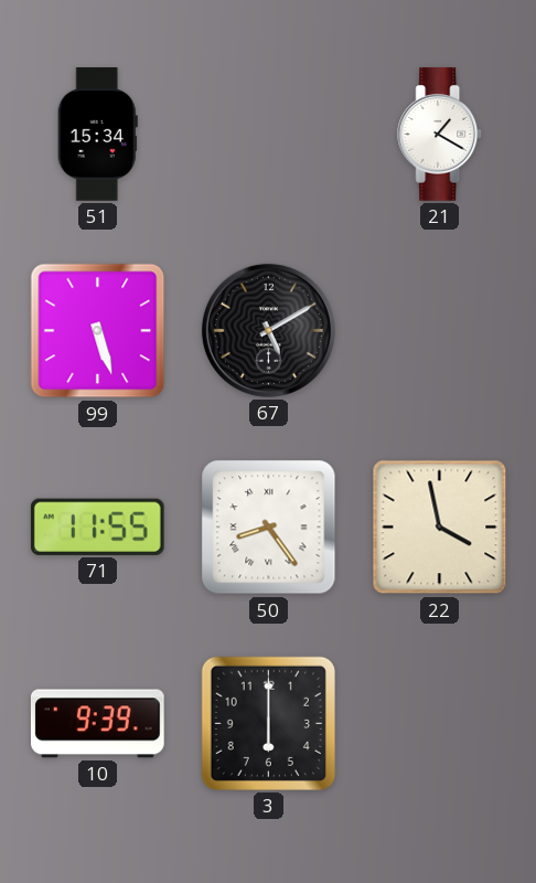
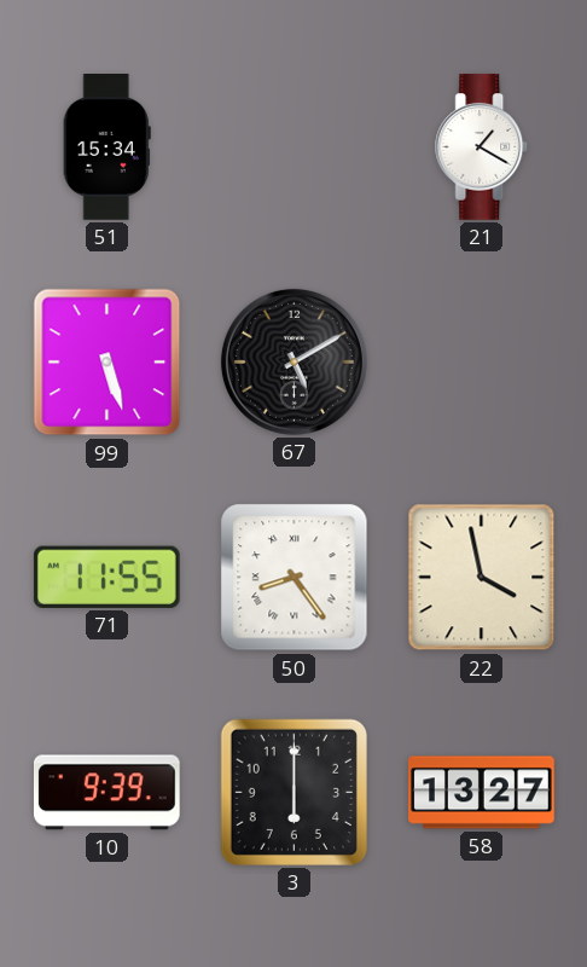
58: none -> 13:27 (482, 793)
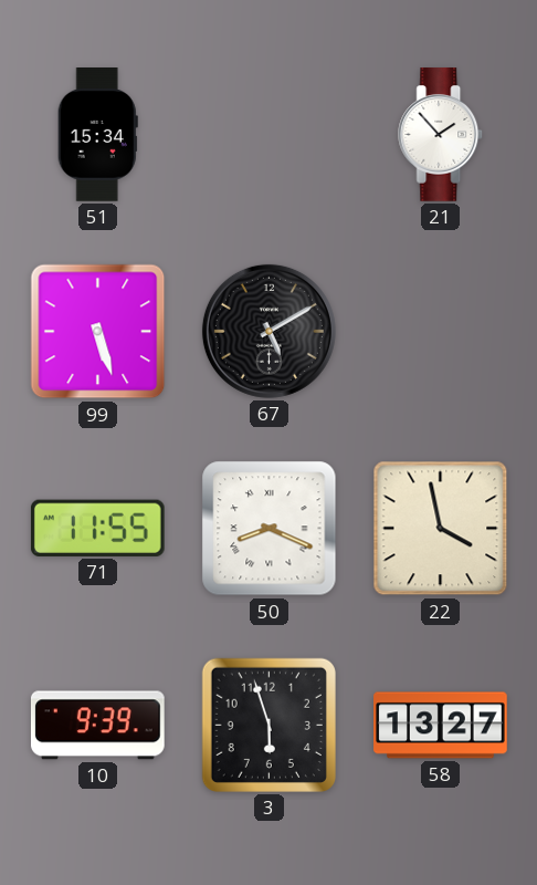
21: 1:20 -> 1:53 (441, 135)
50: 8:24 -> 8:19 (270, 529)
3: 6:00 -> 5:57 (268, 725)
